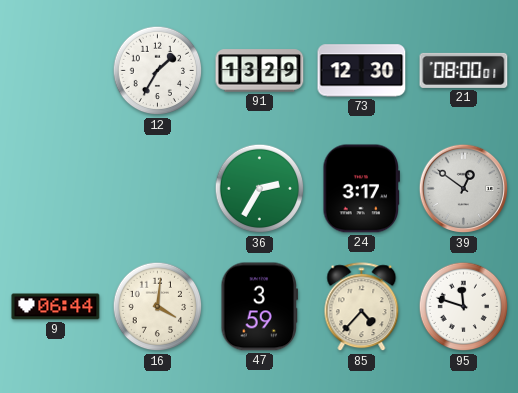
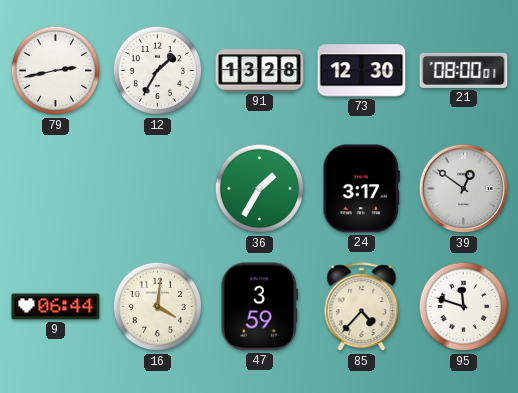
79: none -> 2:43 (56, 71)
91: 13:29 -> 13:28 (260, 71)
36: 2:35 -> 1:35 (260, 189)
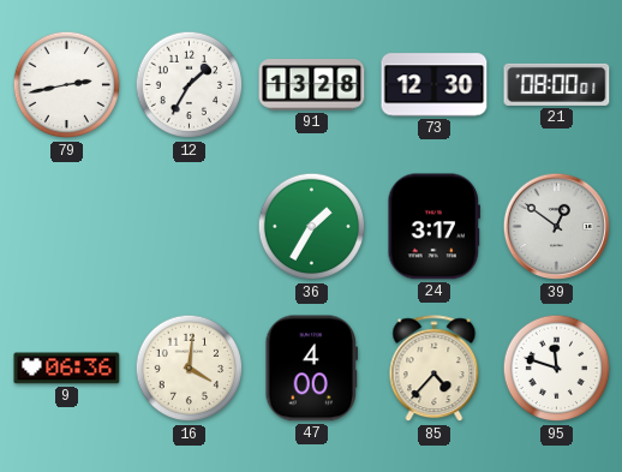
9: 06:44 -> 06:36 (67, 369)
47: 3:59 -> 4:00 (312, 369)
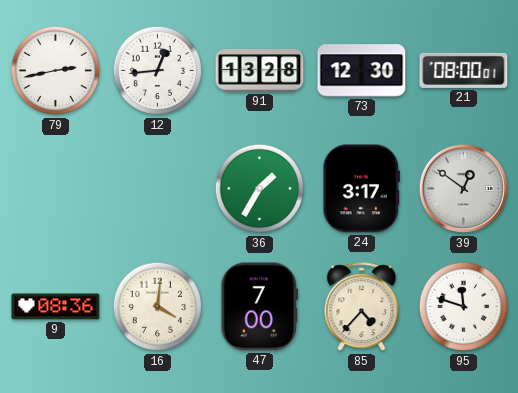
12: 1:35 -> 12:44 (158, 71)
9: 06:36 -> 08:36 (56, 307)
47: 4:00 -> 7:00 (260, 307)
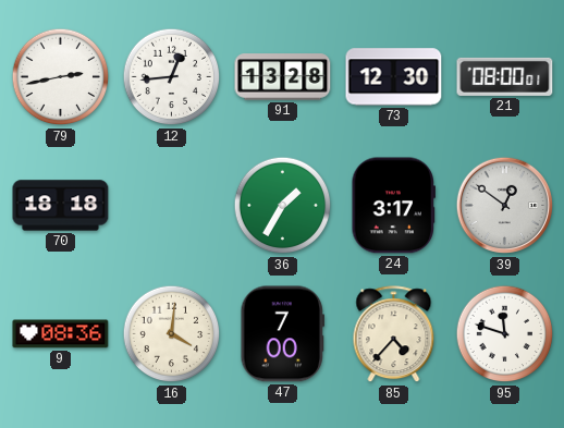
70: none -> 18:18 (61, 206)
